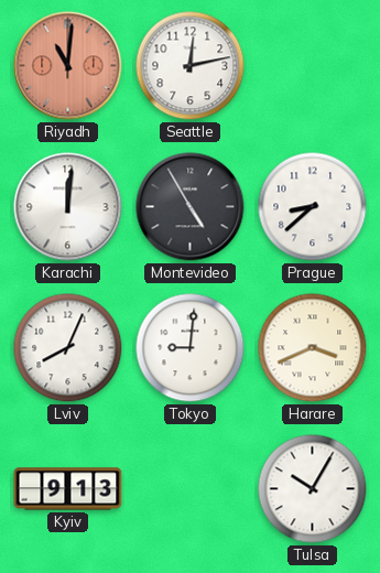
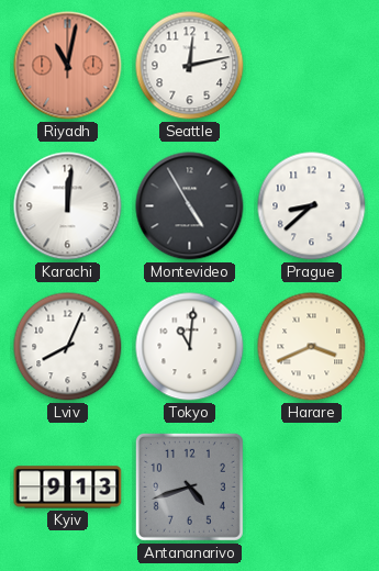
Riyadh: 11:01 -> 11:02 (68, 66)
Tokyo: 9:01 -> 11:01 (190, 347)
Antananarivo: none -> 4:42 (189, 486)
Tulsa: 10:05 -> none (313, 489)
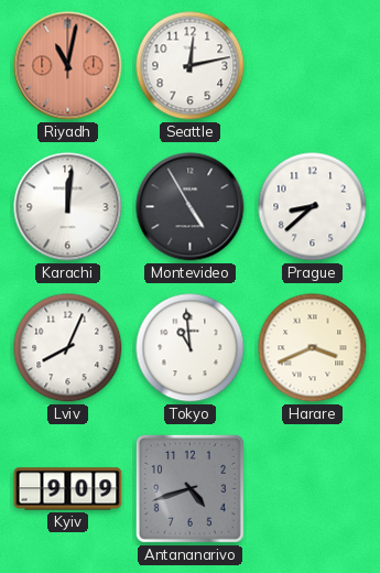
Tokyo: 11:01 -> 10:59 (191, 348)
Kyiv: 9:13 -> 9:09 (68, 489)
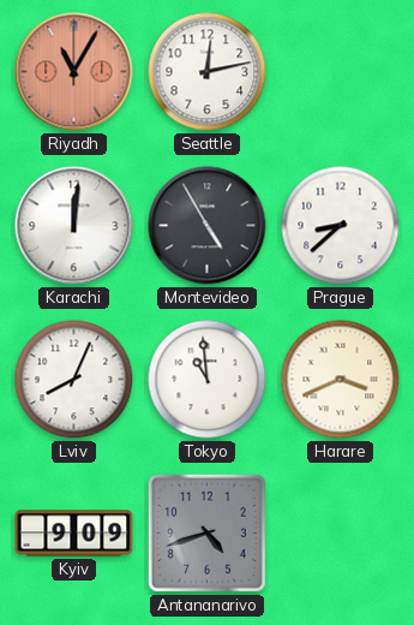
Riyadh: 11:02 -> 11:05 (74, 72)
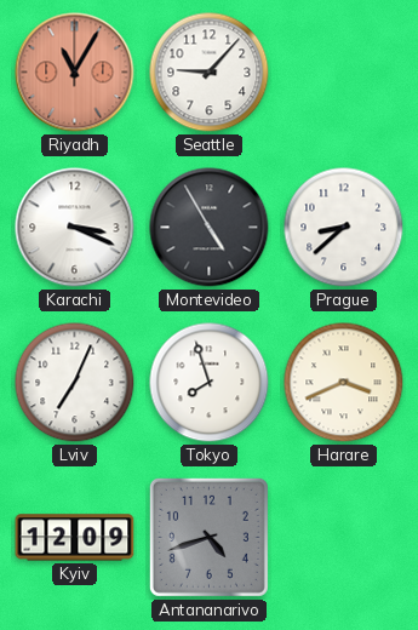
Seattle: 12:13 -> 9:07 (210, 73)
Karachi: 12:01 -> 3:19 (75, 228)
Lviv: 8:04 -> 7:04 (75, 383)
Tokyo: 10:59 -> 7:57 (210, 383)
Kyiv: 9:09 -> 12:09 (75, 538)
